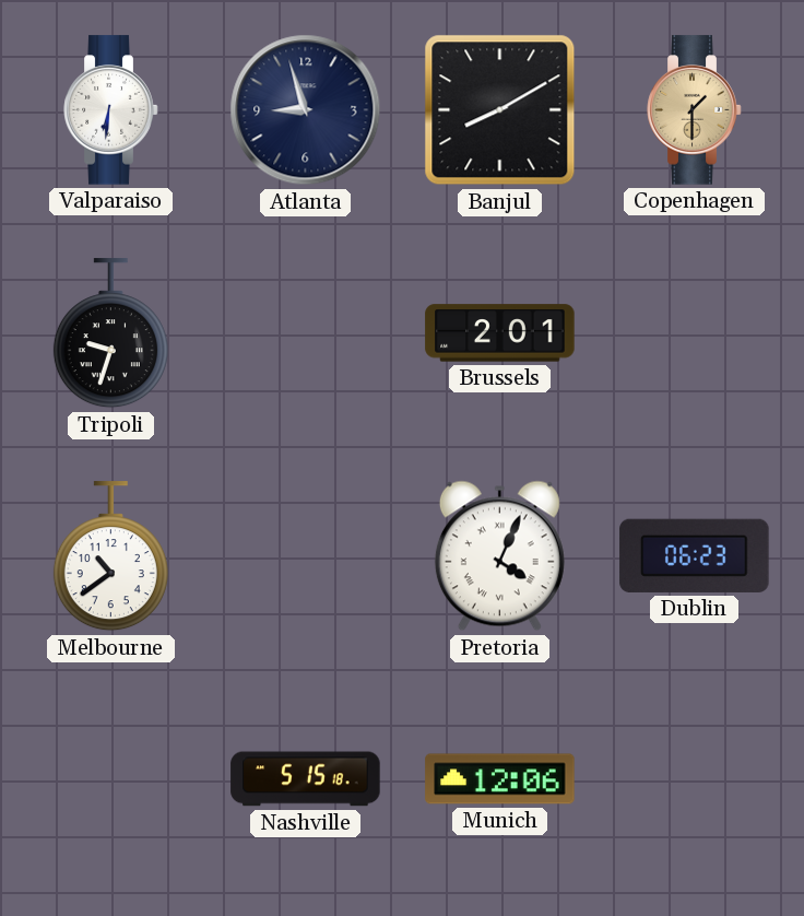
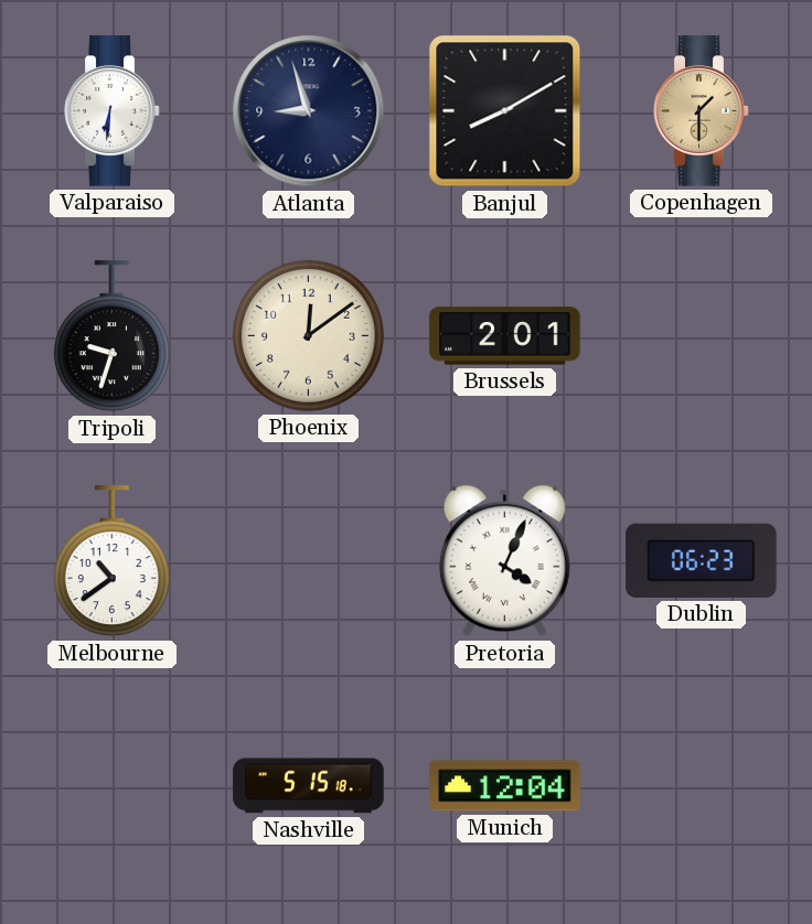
Phoenix: none -> 12:09 (308, 335)
Munich: 12:06 -> 12:04 (505, 786)
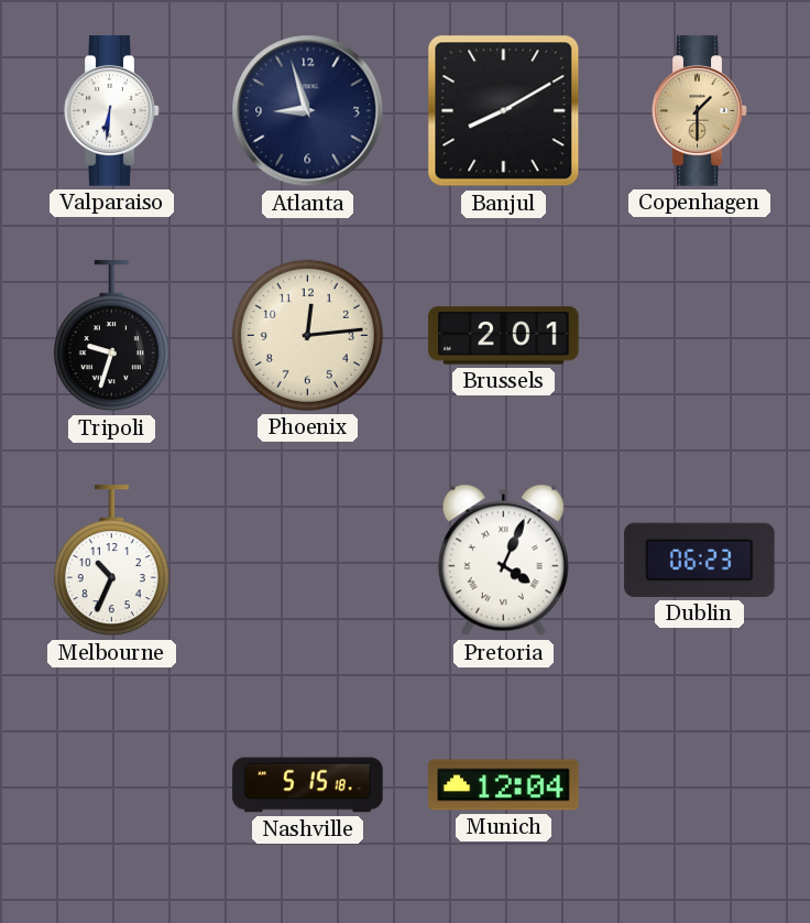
Phoenix: 12:09 -> 12:14 (307, 335)
Melbourne: 10:39 -> 10:34 (111, 561)
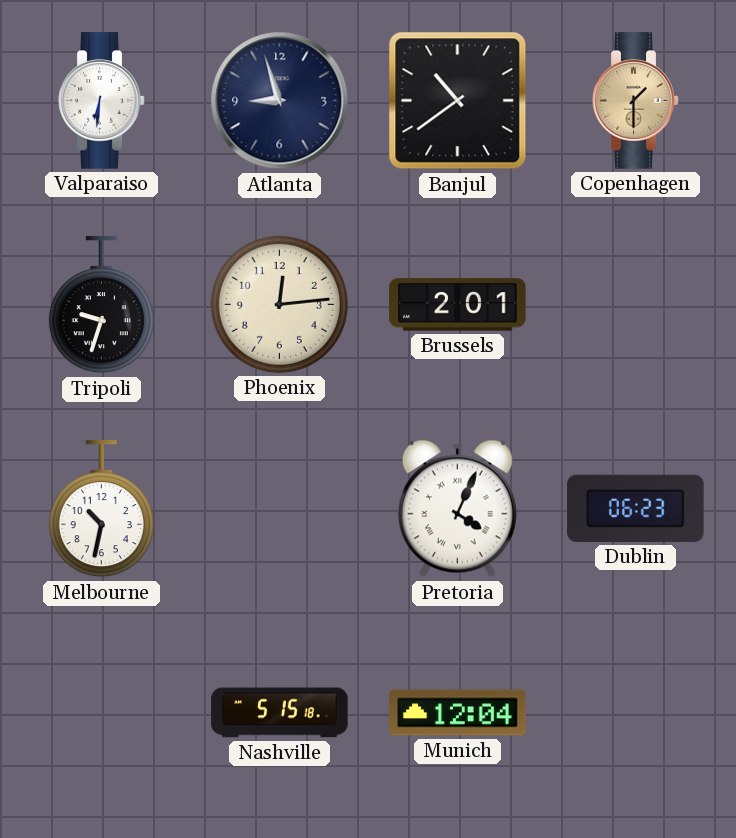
Banjul: 8:10 -> 10:39 (458, 101)
Melbourne: 10:34 -> 10:32 (101, 509)
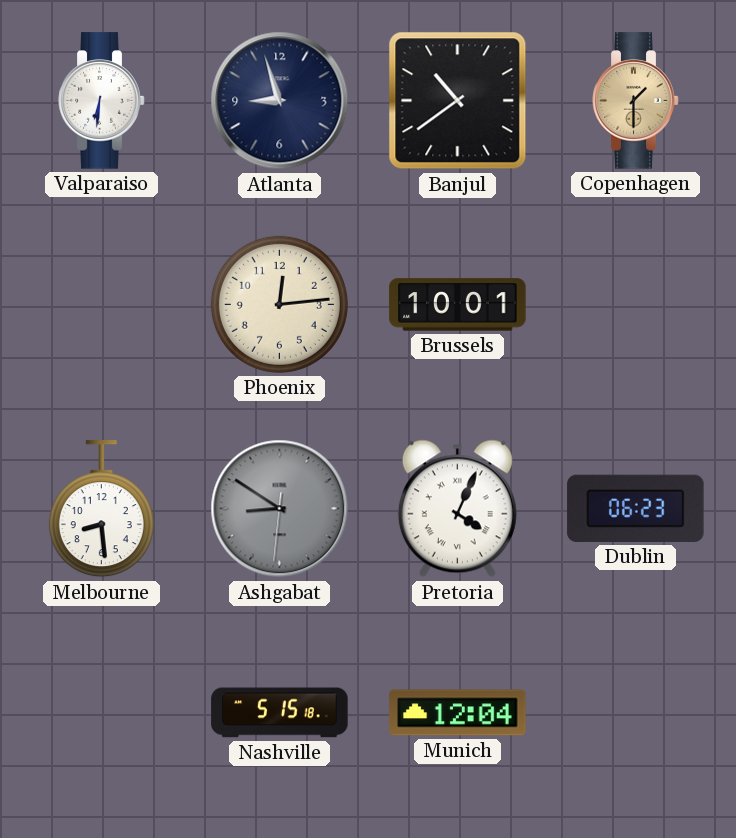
Tripoli: 9:33 -> none (101, 305)
Brussels: 2:01 -> 10:01 (458, 305)
Melbourne: 10:32 -> 8:29 (101, 509)
Ashgabat: none -> 8:50 (280, 509)
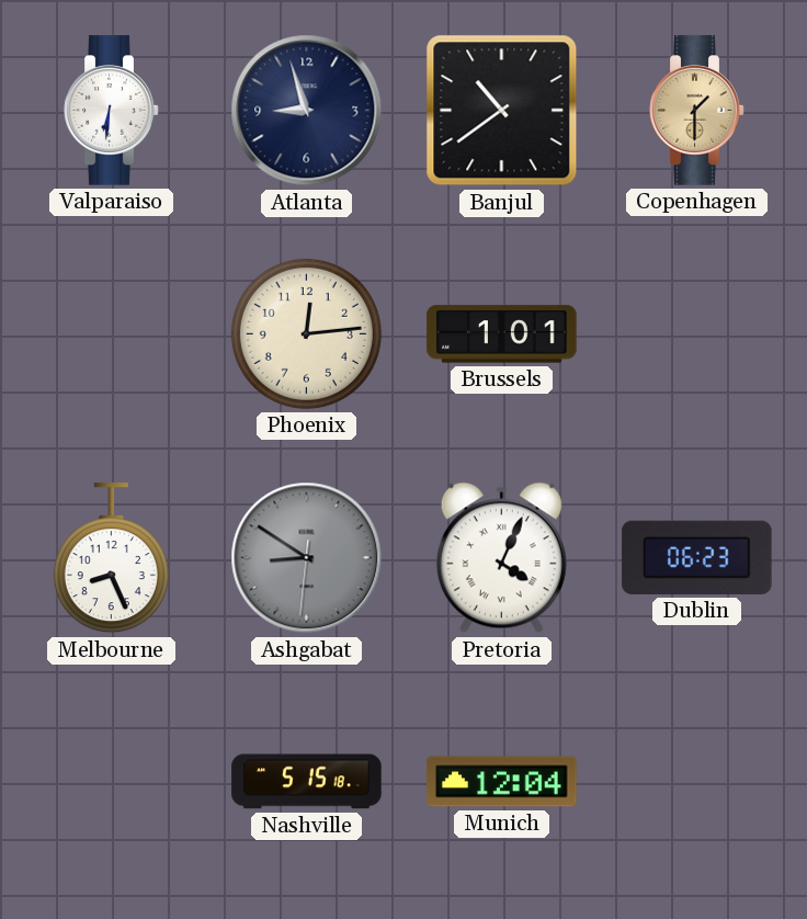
Brussels: 10:01 -> 1:01 (502, 334)
Melbourne: 8:29 -> 8:26 (111, 558)
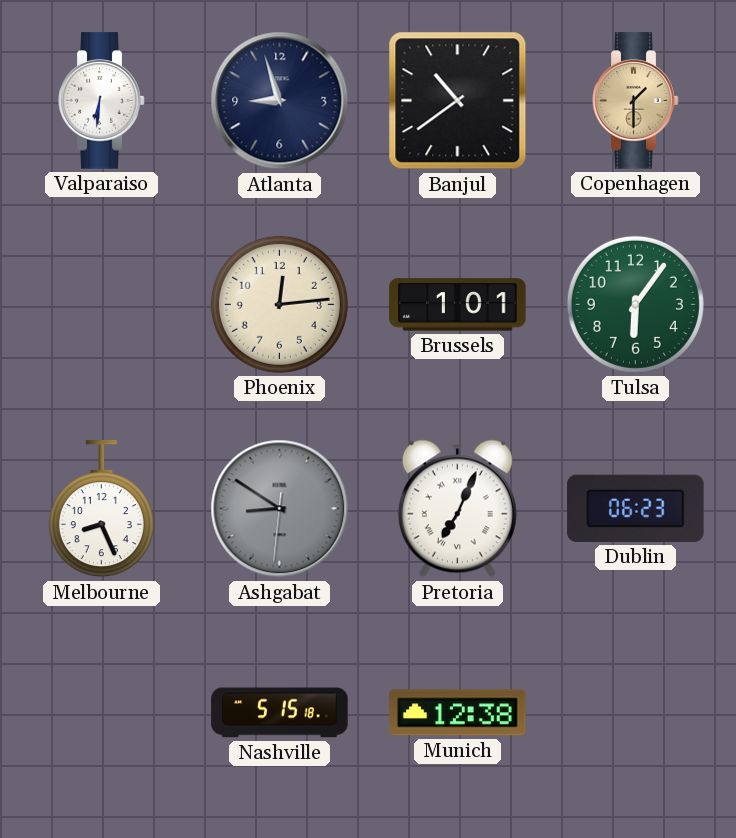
Tulsa: none -> 6:06 (635, 304)
Pretoria: 4:04 -> 7:04 (457, 509)
Munich: 12:04 -> 12:38 (458, 713)
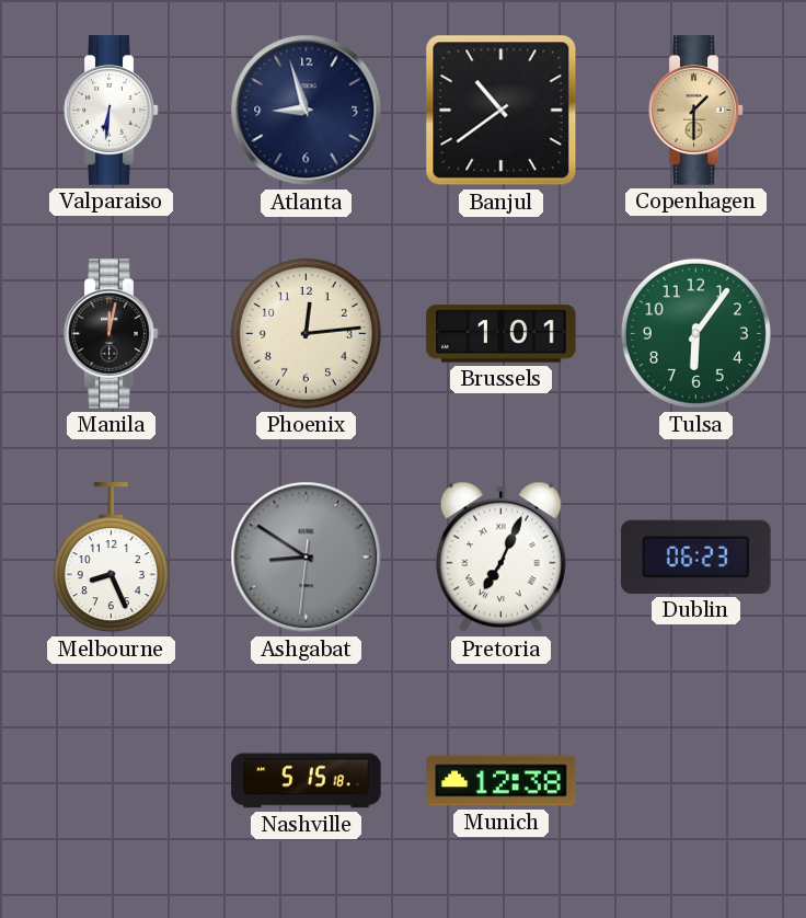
Manila: none -> 12:02 (112, 334)
